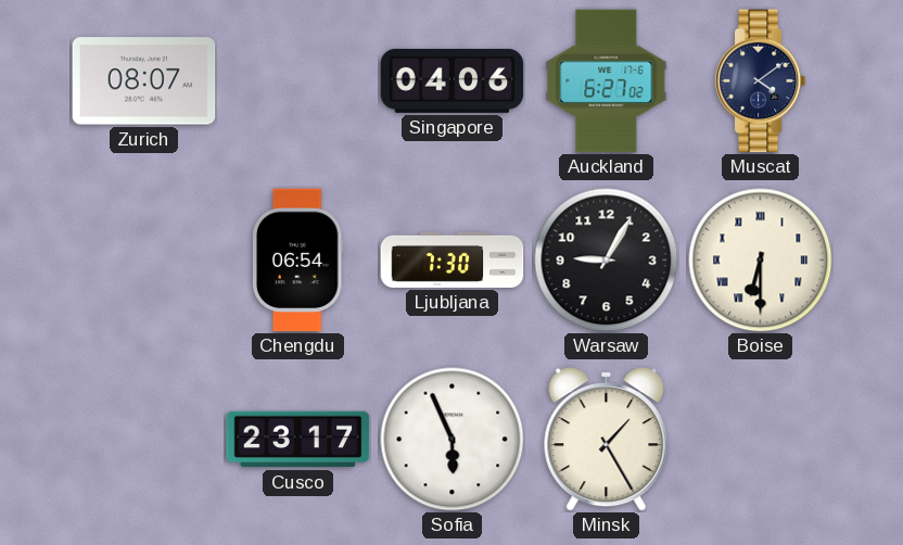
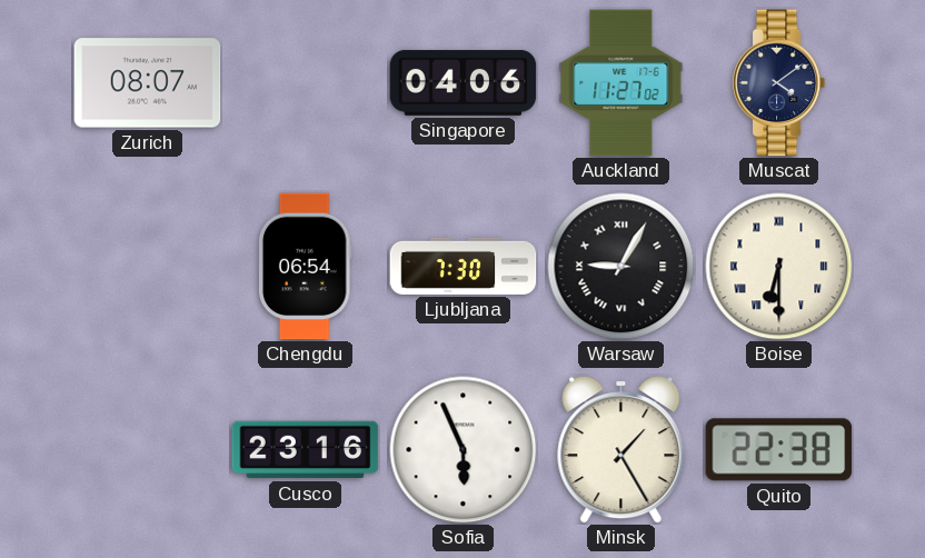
Auckland: 6:27 -> 11:27 (621, 83)
Warsaw numerals: Arabic -> Roman (621, 267)
Cusco: 23:17 -> 23:16 (306, 450)
Quito: none -> 22:38 (779, 450)
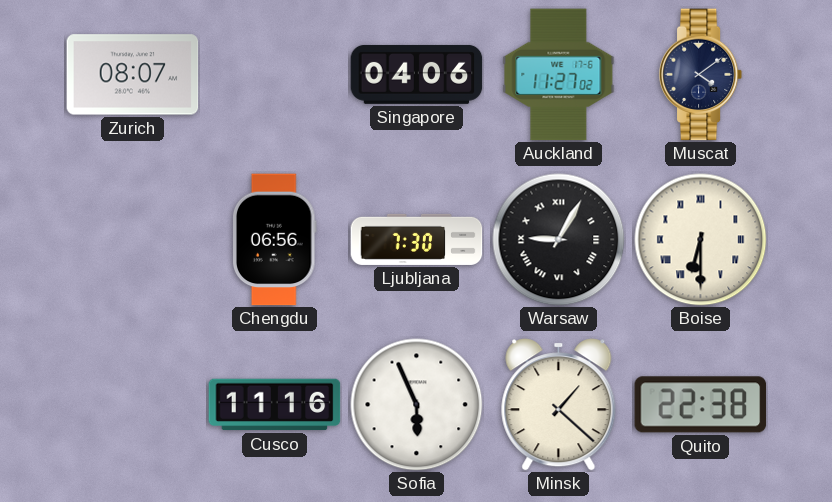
Chengdu: 06:54 -> 06:56 (275, 240)
Cusco: 23:16 -> 11:16 (275, 405)
Minsk: 1:25 -> 1:22 (559, 405)
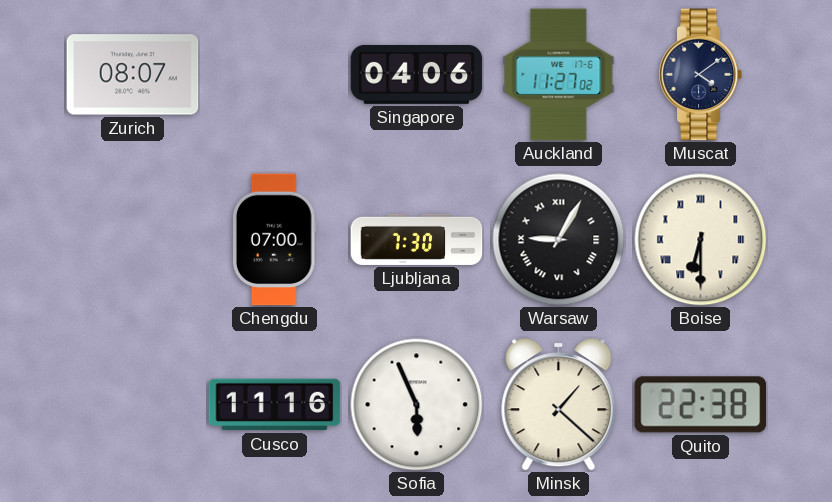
Chengdu: 06:56 -> 07:00 (275, 240)
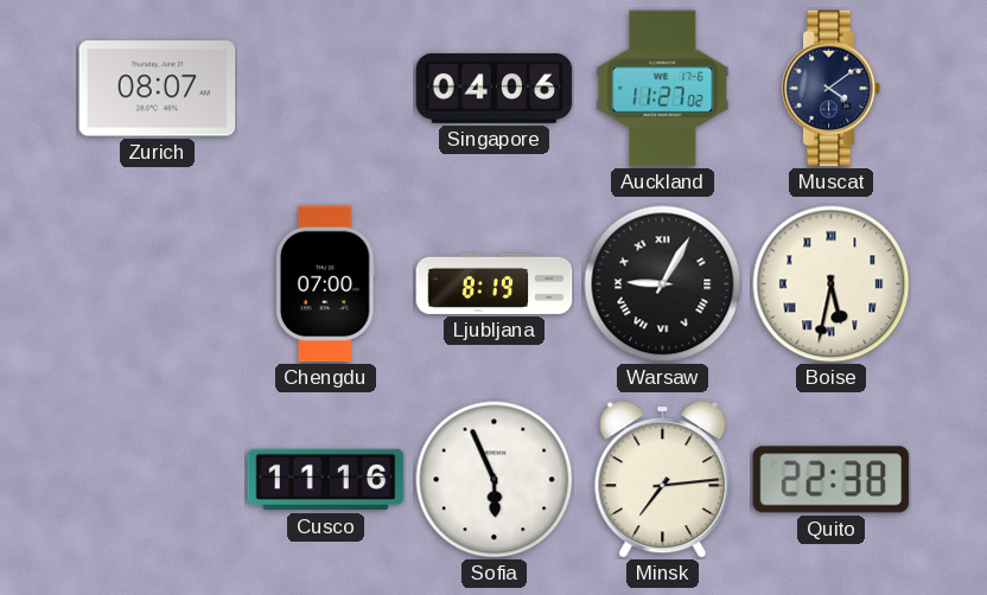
Ljubljana: 7:30 -> 8:19 (495, 283)
Boise: 6:30 -> 5:32 (832, 284)
Minsk: 1:22 -> 7:14 (663, 480)
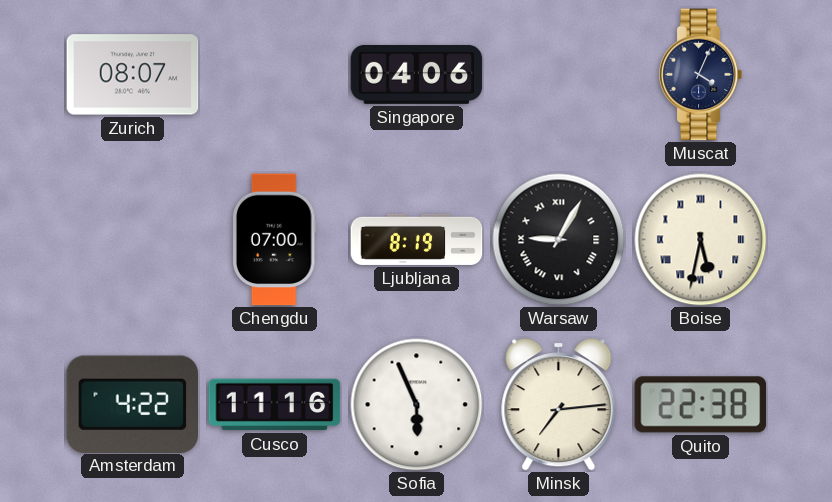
Auckland: 11:27 -> none (663, 89)
Muscat: 4:09 -> 4:04 (701, 75)
Amsterdam: none -> 4:22 (132, 404)
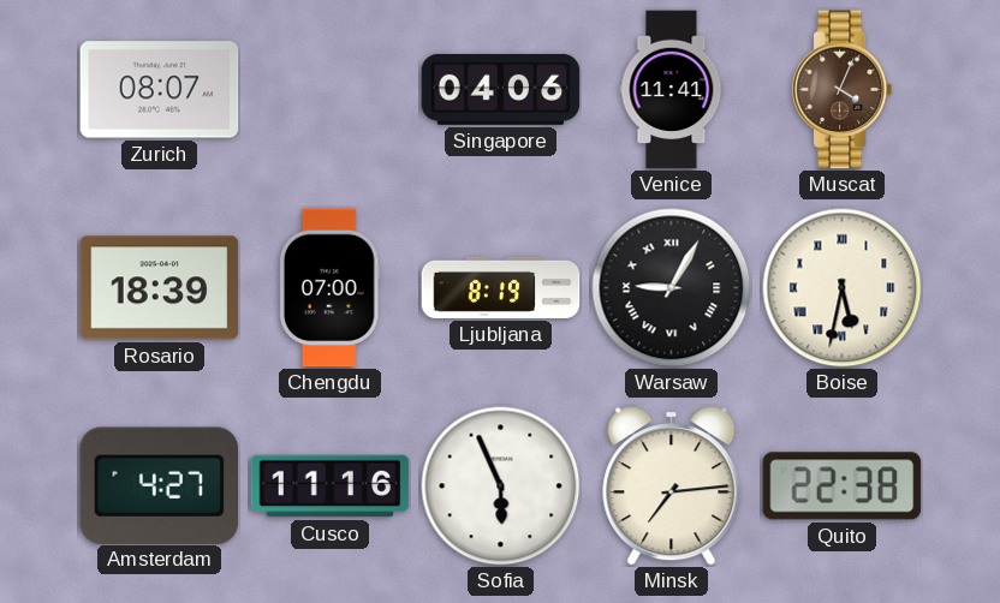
Venice: none -> 11:41 (672, 90)
Muscat dial: navy -> brown (843, 90)
Rosario: none -> 18:39 (160, 288)
Amsterdam: 4:22 -> 4:27 (159, 485)
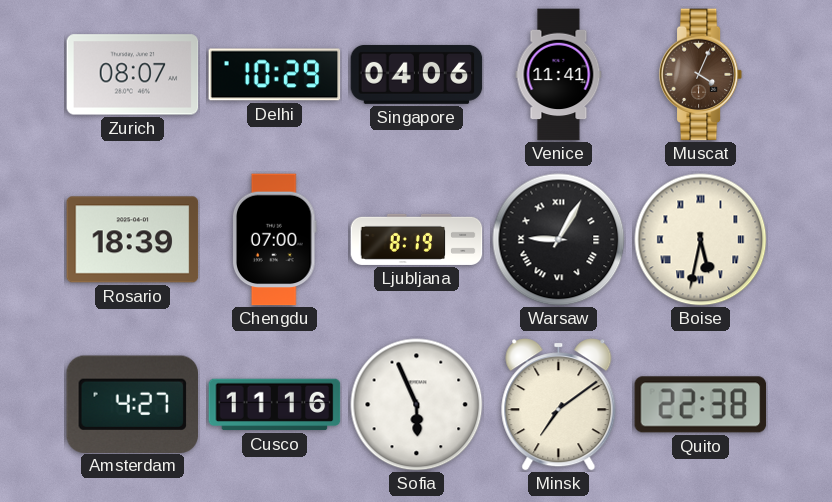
Delhi: none -> 10:29 (275, 75)
Minsk: 7:14 -> 7:09 (559, 405)
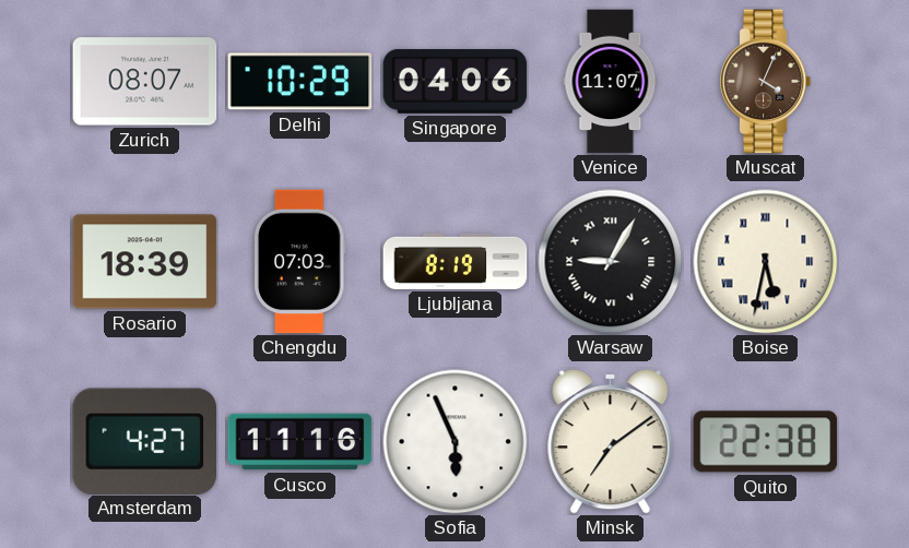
Venice: 11:41 -> 11:07 (611, 82)
Chengdu: 07:00 -> 07:03 (300, 262)
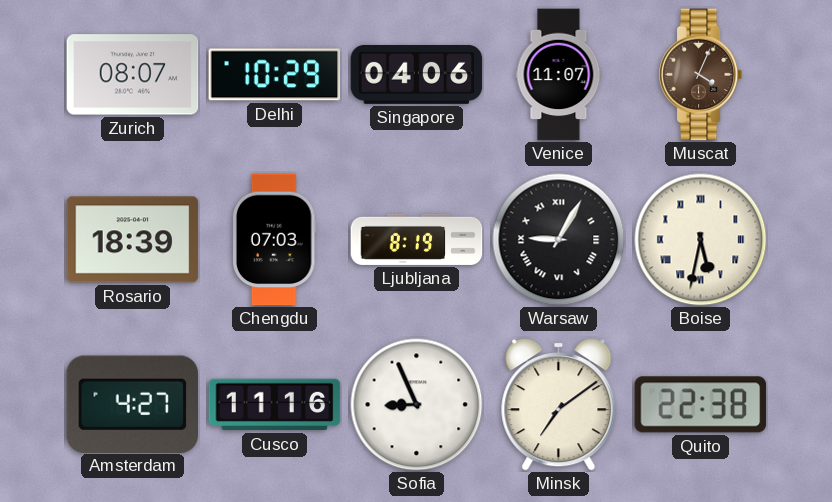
Sofia: 5:56 -> 8:56 (417, 405)
